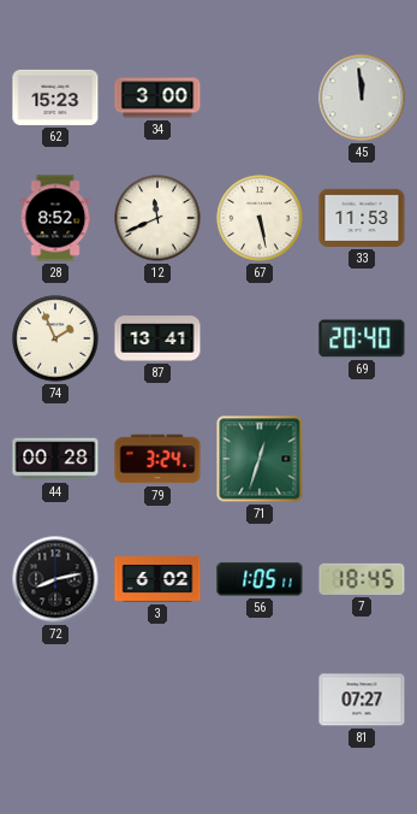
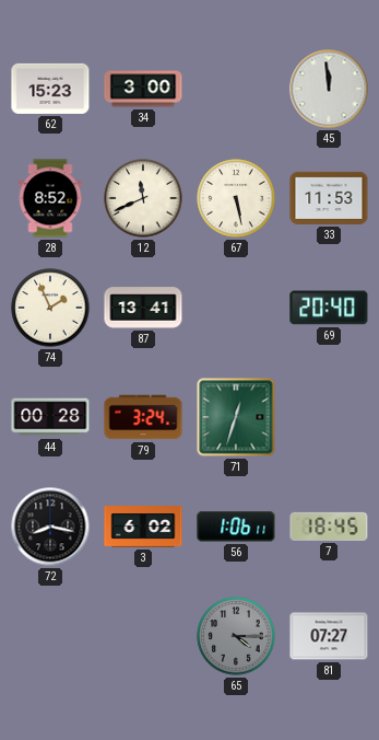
72: 8:13 -> 8:17 (50, 527)
56: 1:05 -> 1:06 (236, 527)
65: none -> 4:15 (236, 636)
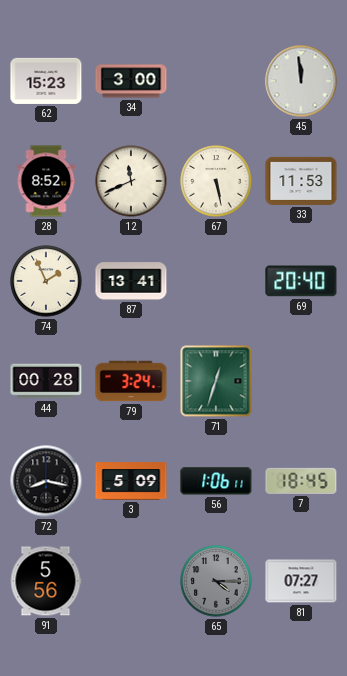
3: 6:02 -> 5:09 (131, 481)
91: none -> 5:56 (46, 581)
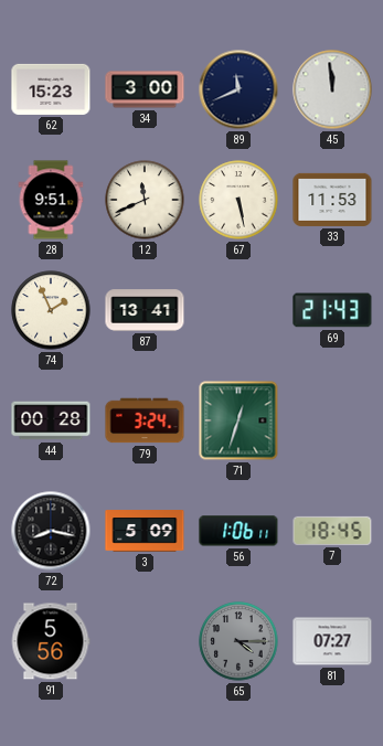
89: none -> 11:41 (238, 89)
28: 8:52 -> 9:51 (51, 200)
69: 20:40 -> 21:43 (332, 310)
